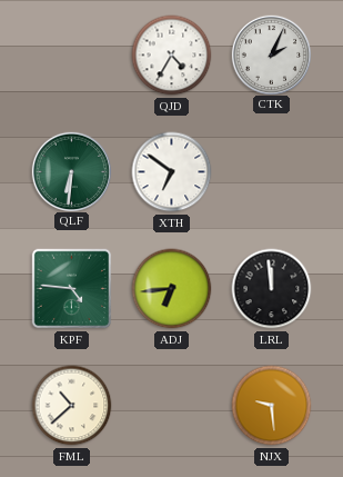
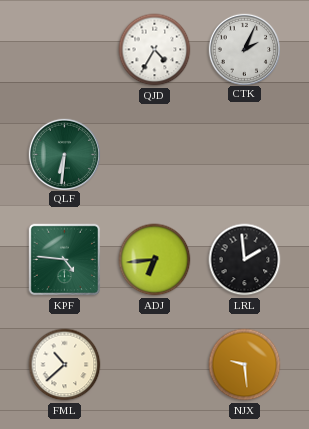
XTH: 6:51 -> none (172, 172)
LRL: 11:59 -> 1:59 (245, 260)
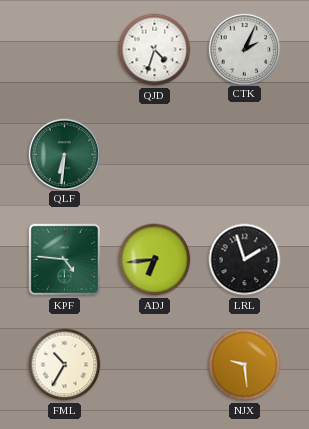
QJD: 4:35 -> 4:33 (155, 50)
LRL: 1:59 -> 1:57 (245, 260)
FML: 10:38 -> 10:35 (65, 365)
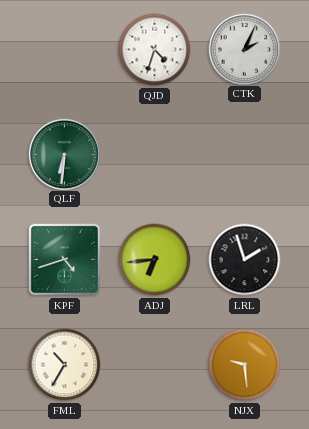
KPF: 4:46 -> 4:42 (65, 260)
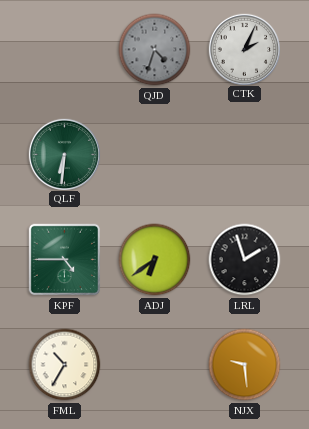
QJD dial: white -> grey (155, 50)
KPF: 4:42 -> 4:45 (65, 260)
ADJ: 6:44 -> 6:39 (155, 260)
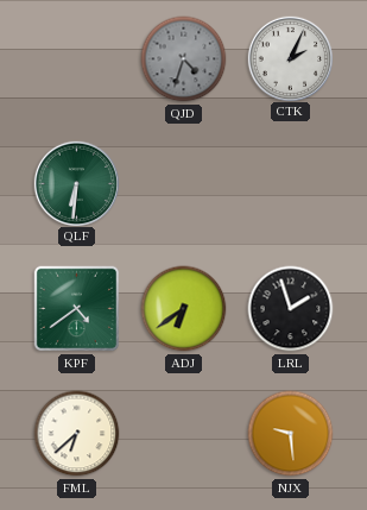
KPF: 4:45 -> 4:39 (77, 309)
FML: 10:35 -> 6:38 (77, 434)
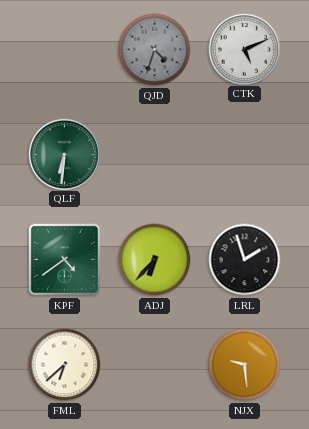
CTK: 2:04 -> 5:11 (244, 49)
ADJ: 6:39 -> 6:37 (155, 260)
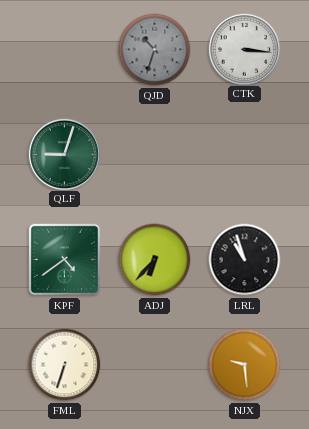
QJD: 4:33 -> 10:33 (155, 50)
CTK: 5:11 -> 3:16 (244, 49)
QLF: 6:31 -> 9:03 (64, 154)
LRL: 1:57 -> 10:57 (245, 260)
FML: 6:38 -> 6:33 (65, 365)
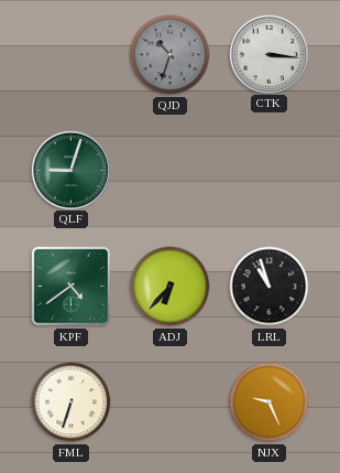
NJX: 9:29 -> 9:26 (270, 402)
